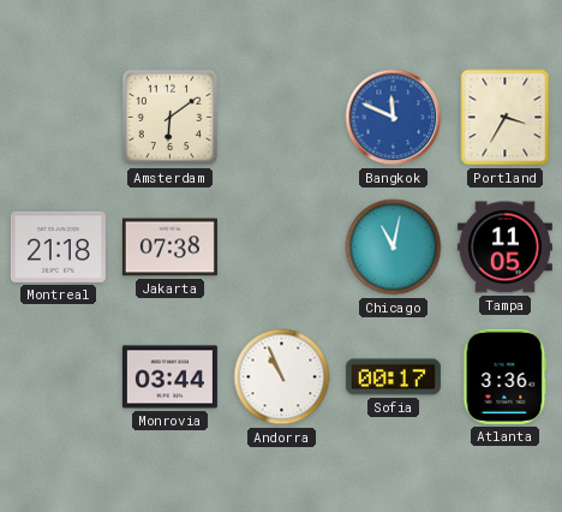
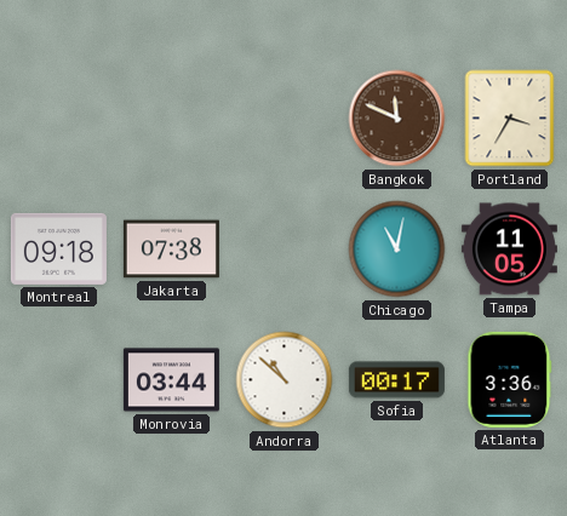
Amsterdam: 6:09 -> none (171, 118)
Bangkok dial: blue -> brown (397, 119)
Montreal: 21:18 -> 09:18 (58, 248)
Andorra: 10:56 -> 10:52 (285, 380)
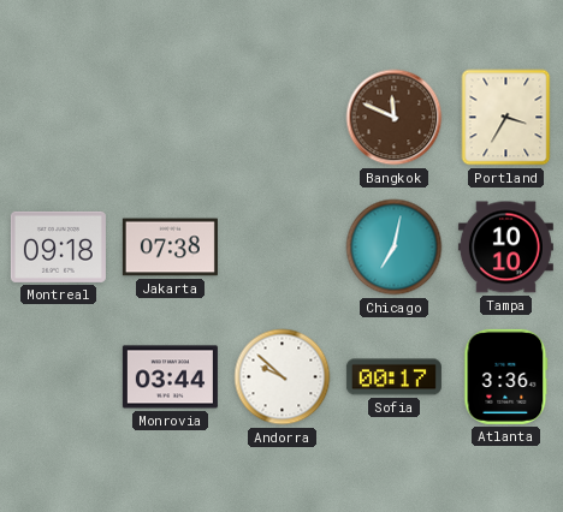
Chicago: 11:02 -> 7:02 (395, 248)
Tampa: 11:05 -> 10:10 (505, 248)
Andorra: 10:52 -> 9:52 (283, 377)
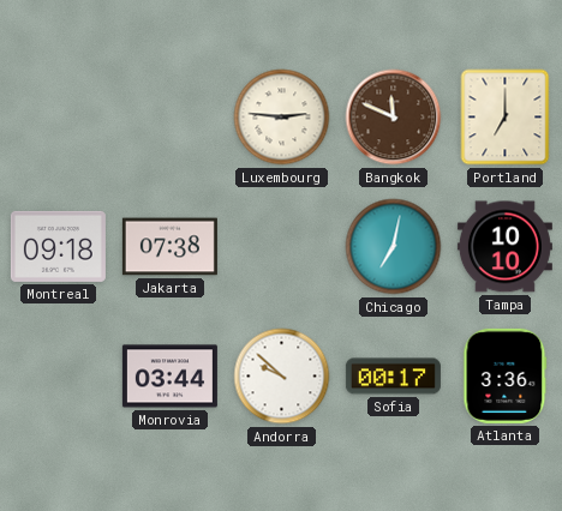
Luxembourg: none -> 2:46 (282, 118)
Portland: 3:35 -> 7:00 (506, 118)
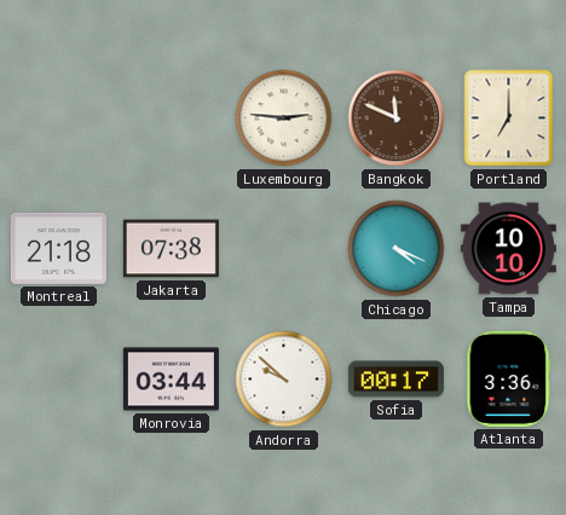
Montreal: 09:18 -> 21:18 (58, 248)
Chicago: 7:02 -> 4:19 (397, 249)
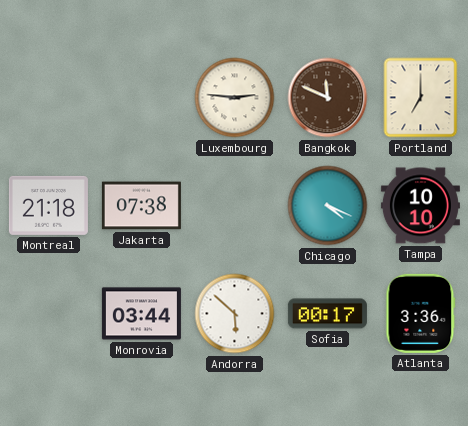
Andorra: 9:52 -> 5:52 (235, 314)
